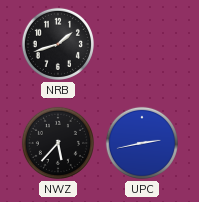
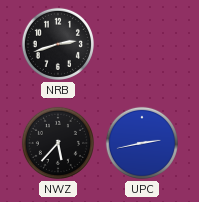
NRB: 1:42 -> 2:42 (58, 44)
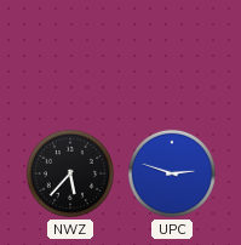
NRB: 2:42 -> none (58, 44)
UPC: 2:43 -> 2:48 (172, 173)
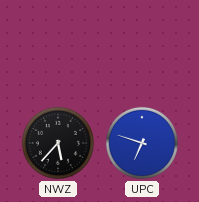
UPC: 2:48 -> 6:48 (142, 143)
